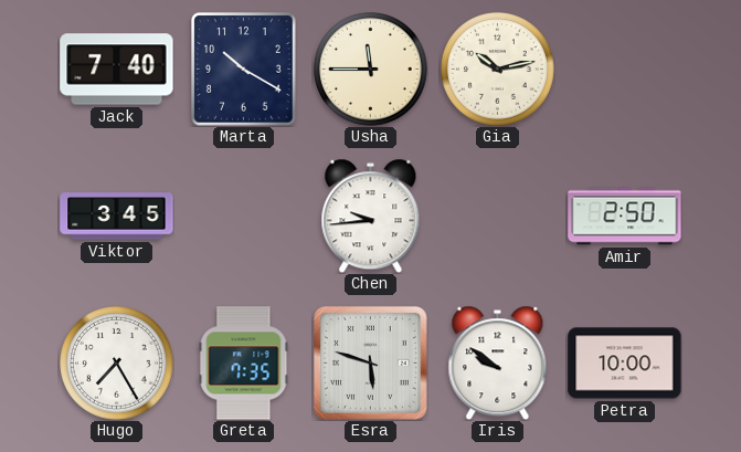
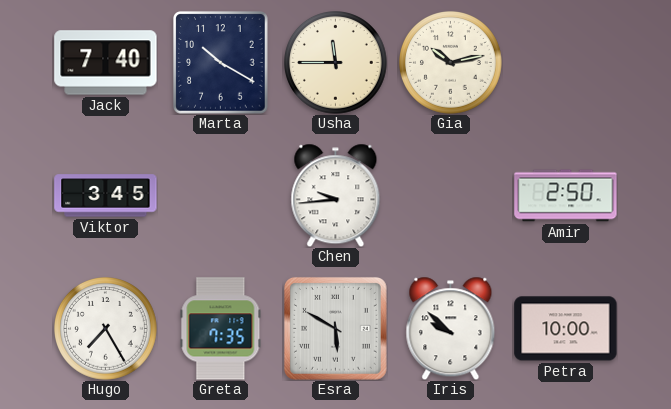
Esra: 5:48 -> 5:50 (335, 328)
Iris: 9:51 -> 9:52 (451, 328)
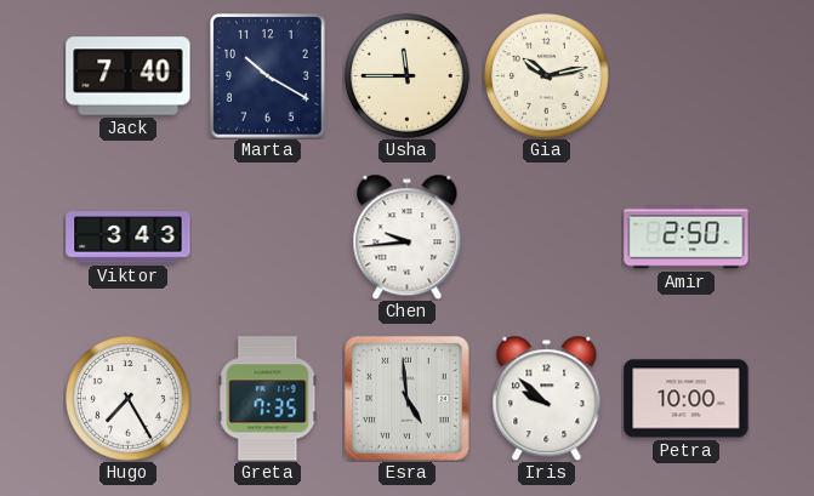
Viktor: 3:45 -> 3:43 (129, 238)
Esra: 5:50 -> 4:59 (406, 398)
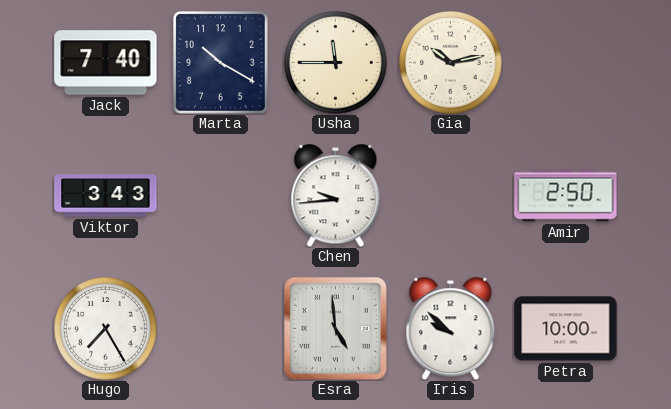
Greta: 7:35 -> none (268, 399)
